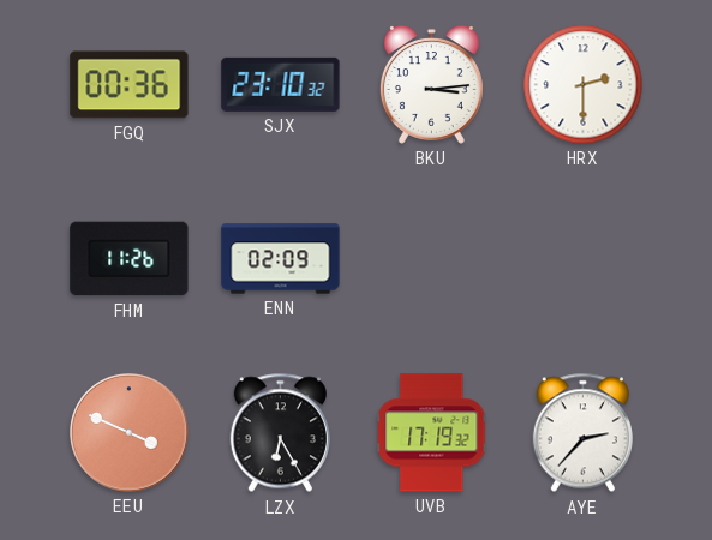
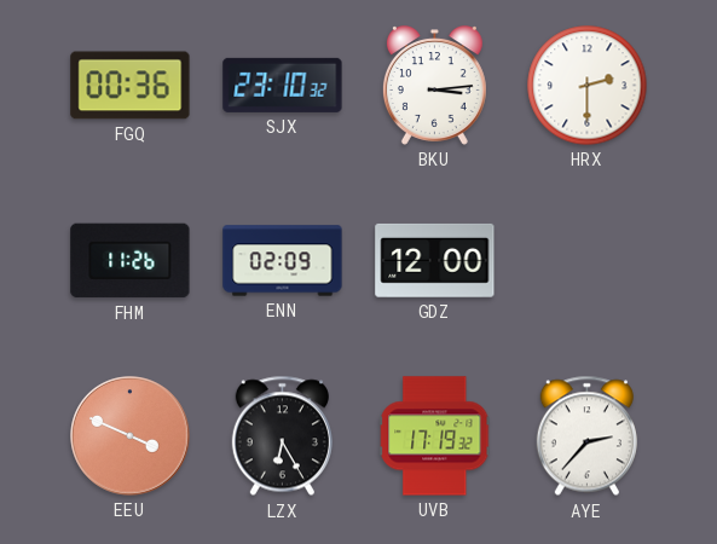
GDZ: none -> 12:00 (435, 260)
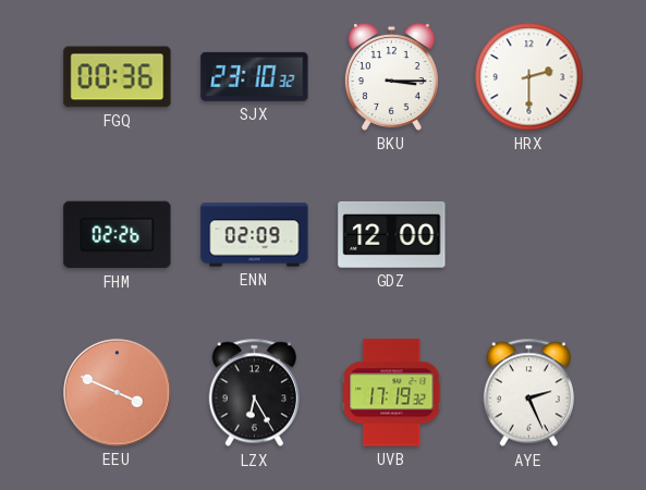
BKU: 3:14 -> 3:15 (391, 77)
FHM: 11:26 -> 02:26 (118, 235)
AYE: 2:37 -> 2:26 (528, 393)
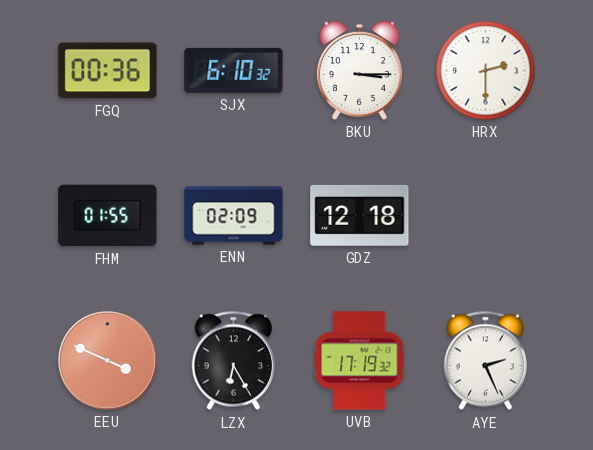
SJX: 23:10 -> 6:10 (234, 70)
FHM: 02:26 -> 01:55 (108, 216)
GDZ: 12:00 -> 12:18 (360, 215)
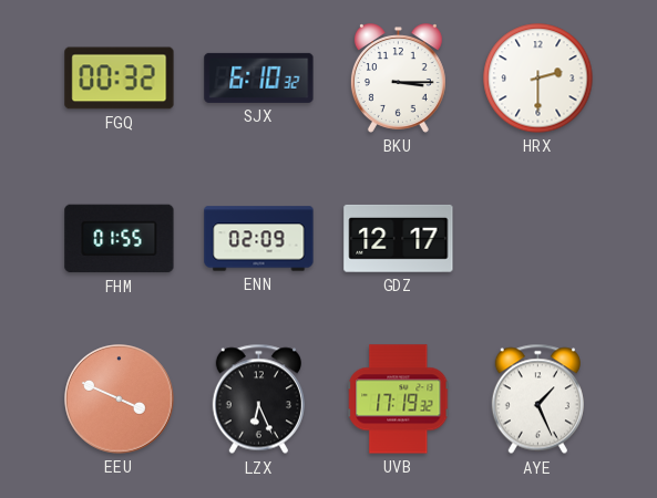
FGQ: 00:36 -> 00:32 (120, 79)
GDZ: 12:18 -> 12:17 (399, 238)
LZX: 6:25 -> 6:26 (258, 400)
AYE: 2:26 -> 1:26 (537, 400)
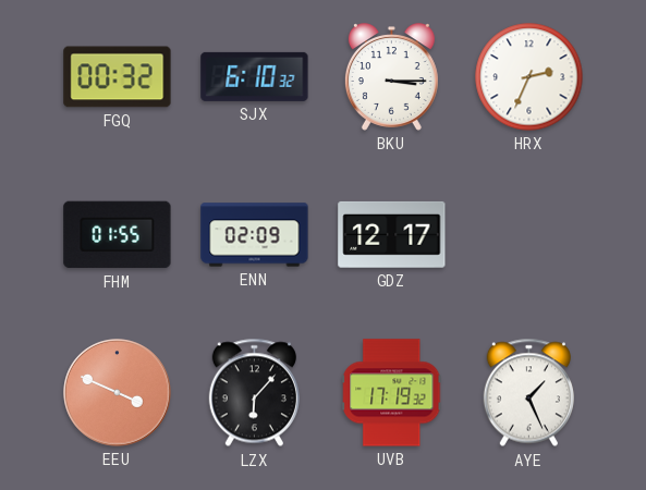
HRX: 2:30 -> 2:34 (529, 77)
LZX: 6:26 -> 6:07 (254, 393)
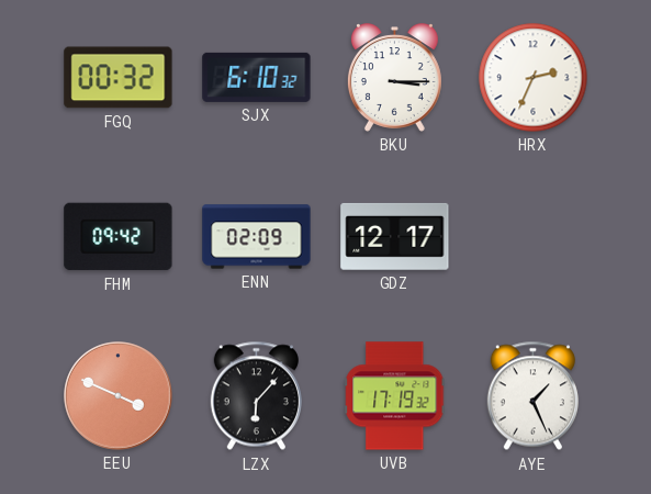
FHM: 01:55 -> 09:42 (119, 237)
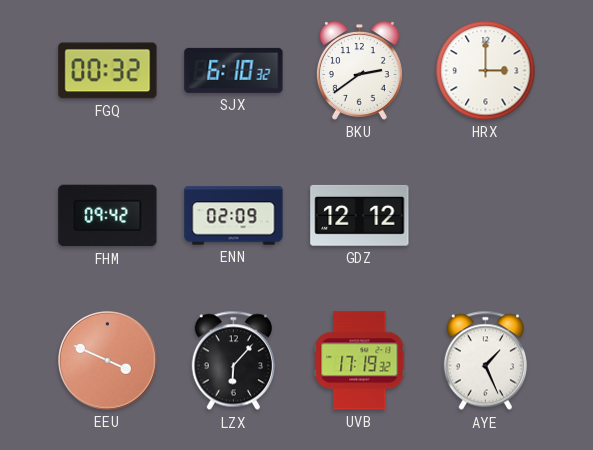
BKU: 3:15 -> 2:39 (359, 71)
HRX: 2:34 -> 3:00 (486, 71)
GDZ: 12:17 -> 12:12 (360, 215)
